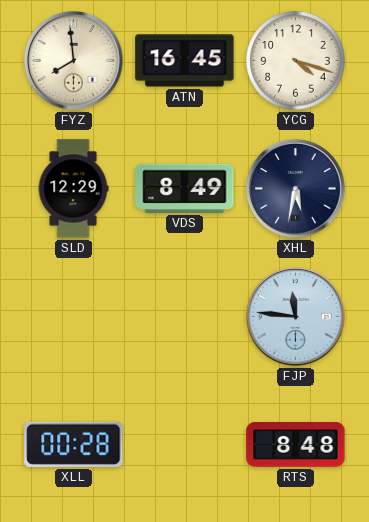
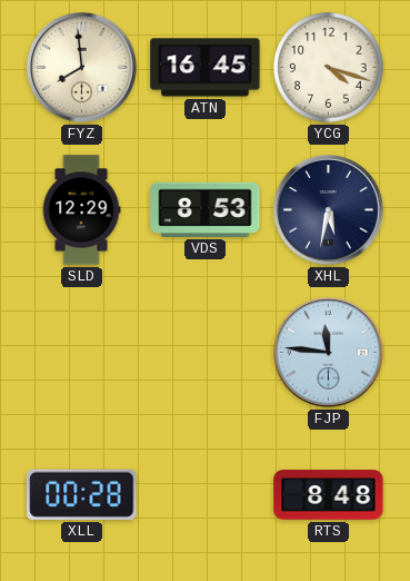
VDS: 8:49 -> 8:53 (206, 209)
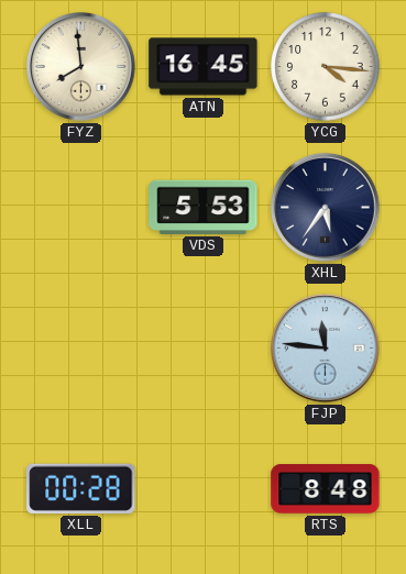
YCG: 4:18 -> 4:16 (326, 67)
SLD: 12:29 -> none (81, 210)
VDS: 8:53 -> 5:53 (204, 207)
XHL: 5:32 -> 5:36 (326, 208)
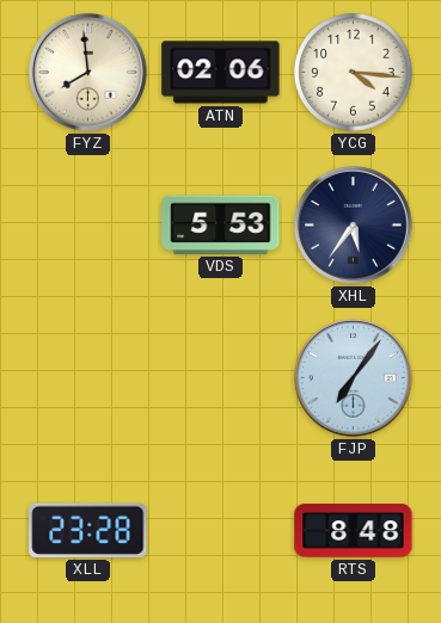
ATN: 16:45 -> 02:06 (221, 73)
FJP: 11:46 -> 7:06 (354, 378)
XLL: 00:28 -> 23:28 (88, 530)
